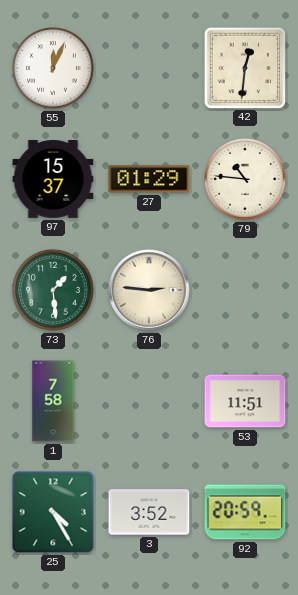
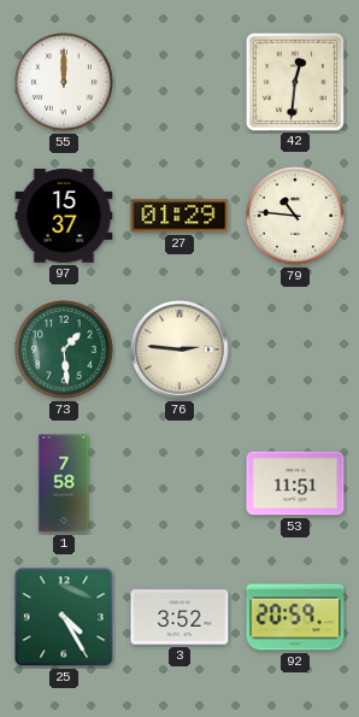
55: 12:04 -> 12:00 (65, 83)
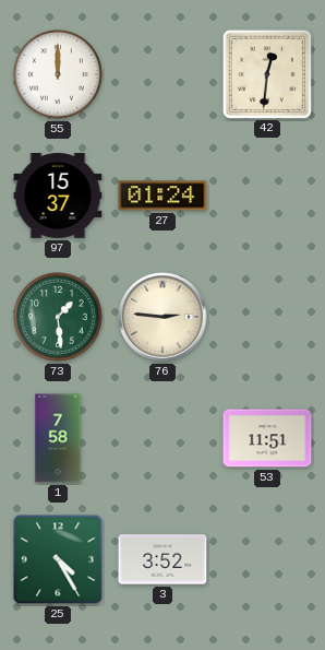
27: 01:29 -> 01:24 (162, 196)
79: 10:46 -> none (296, 217)
92: 20:59 -> none (295, 617)
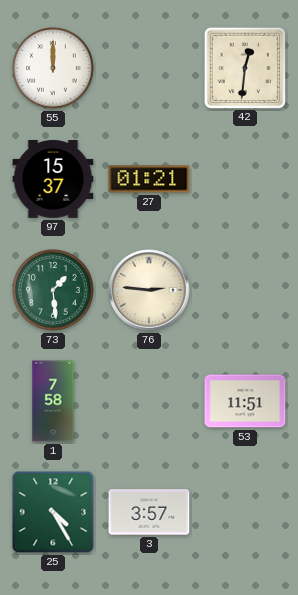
27: 01:24 -> 01:21 (149, 179)
3: 3:52 -> 3:57 (149, 512)
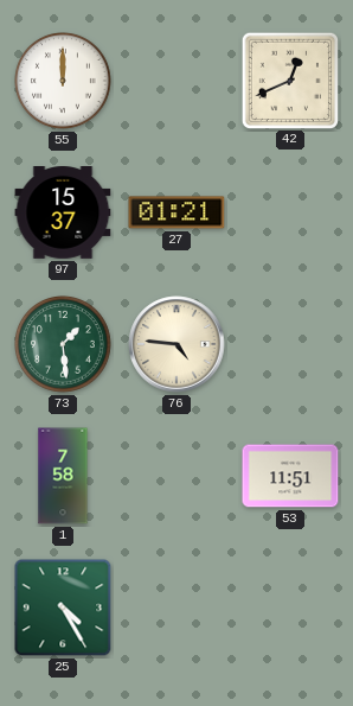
42: 12:31 -> 12:41 (289, 79)
76: 2:46 -> 4:46 (176, 344)
3: 3:57 -> none (149, 512)
